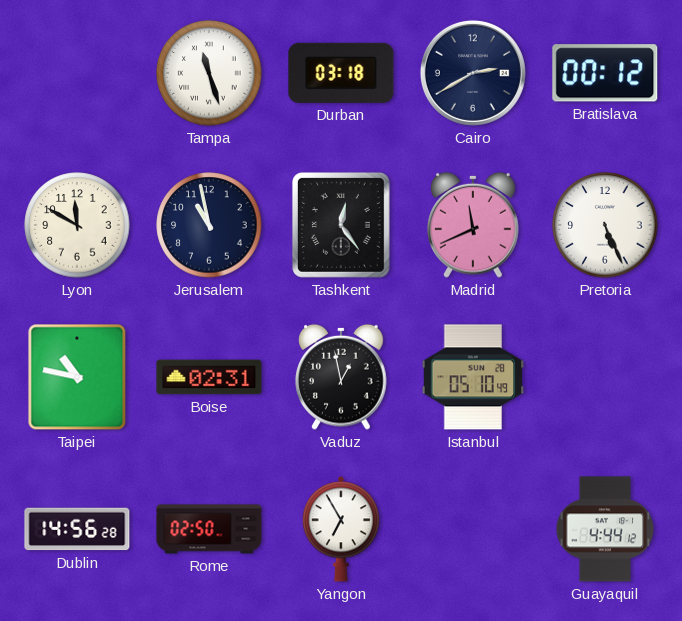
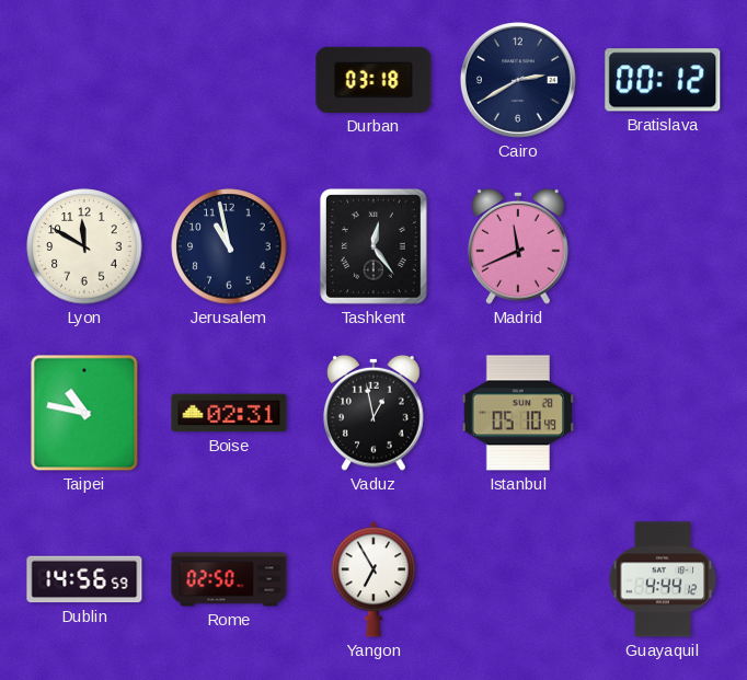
Tampa: 11:27 -> none (209, 73)
Pretoria: 5:26 -> none (605, 225)
Dublin: 14:56:28 -> 14:56:59 (84, 579)
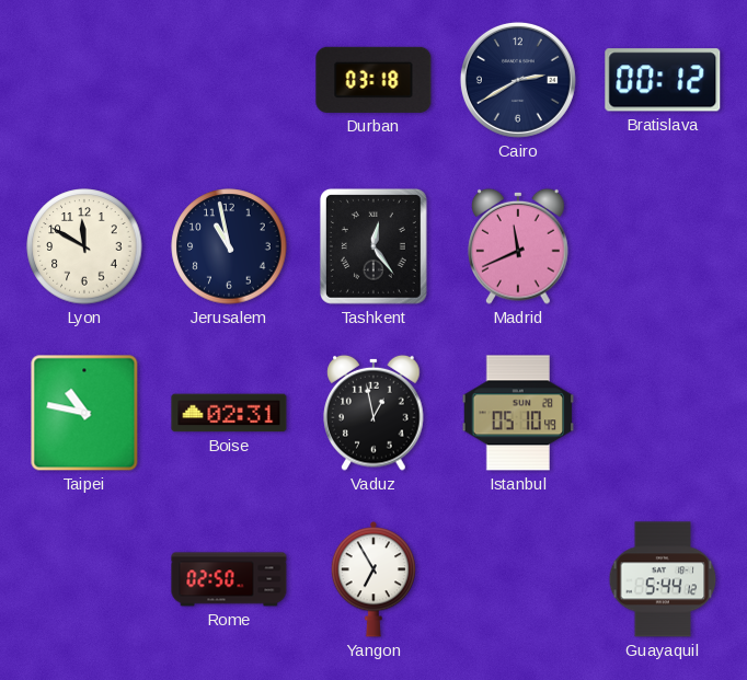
Dublin: 14:56 -> none (84, 579)
Guayaquil: 4:44 -> 5:44 (663, 579)
